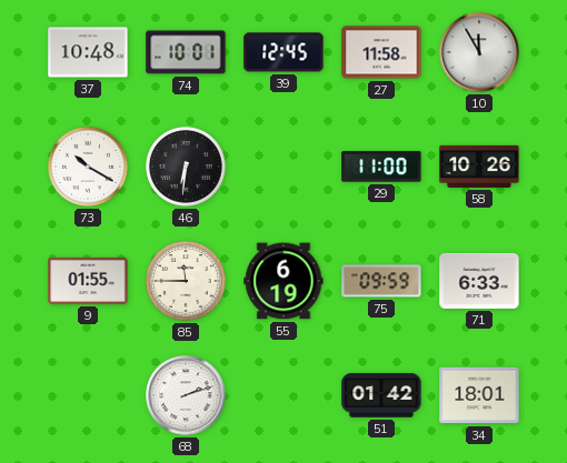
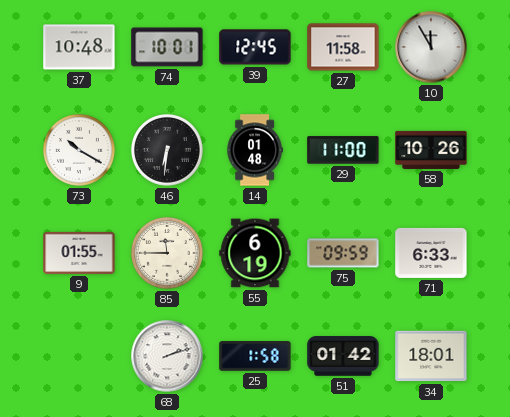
14: none -> 01:48 (255, 150)
25: none -> 1:58 (255, 356)
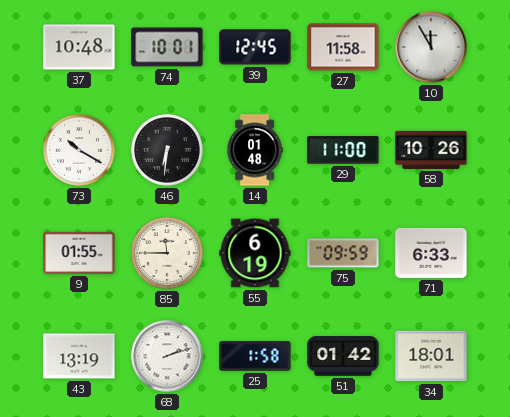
43: none -> 13:19 (79, 356)
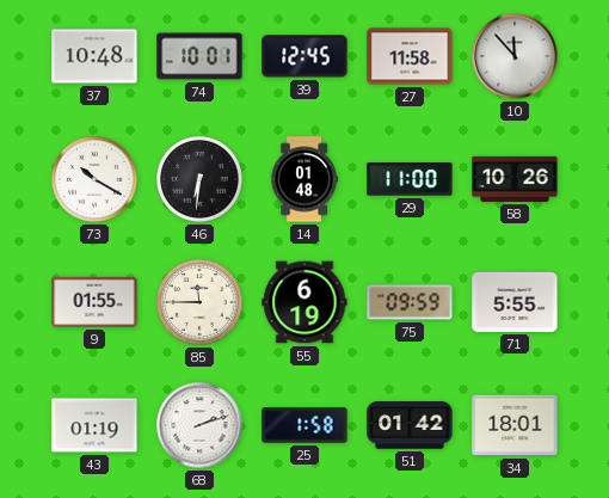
10: 11:55 -> 11:53 (515, 56)
71: 6:33 -> 5:55 (515, 302)
43: 13:19 -> 01:19 (94, 425)
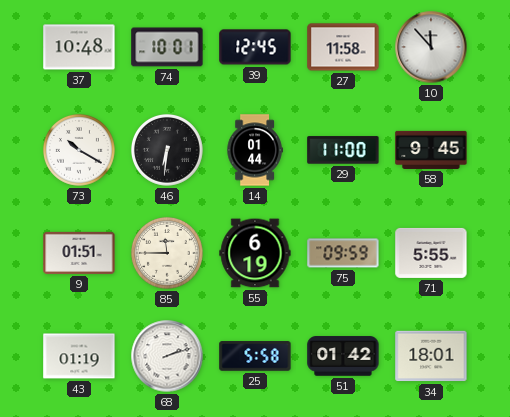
14: 01:48 -> 01:44 (255, 150)
58: 10:26 -> 9:45 (431, 150)
9: 01:55 -> 01:51 (79, 253)
25: 1:58 -> 5:58 (255, 356)
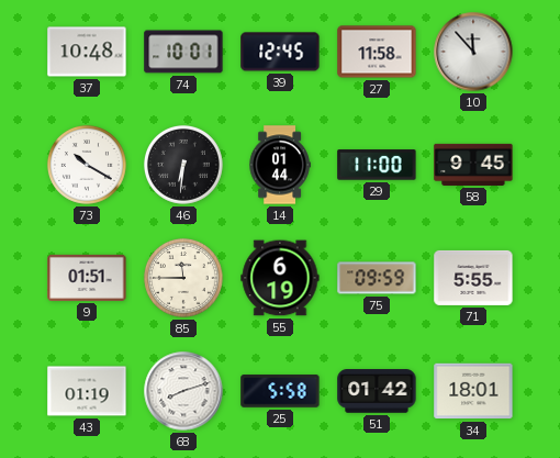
68: 2:12 -> 8:12 (183, 391)
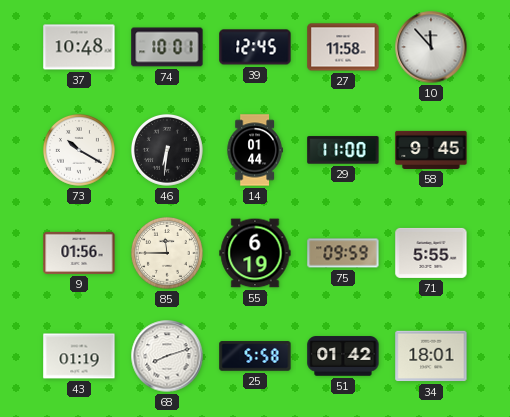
9: 01:51 -> 01:56 (79, 253)
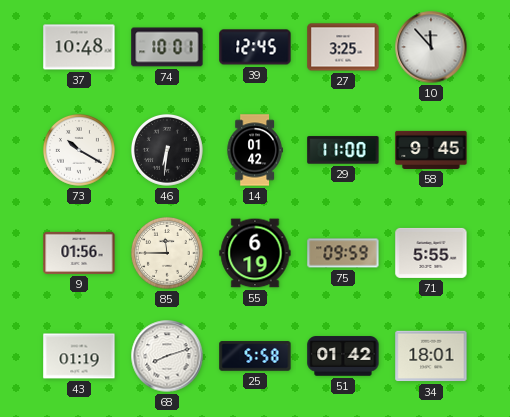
27: 11:58 -> 3:25 (343, 47)
14: 01:44 -> 01:42 (255, 150)
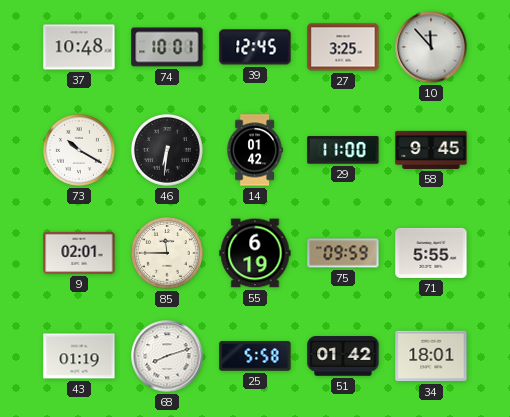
9: 01:56 -> 02:01 (79, 253)
